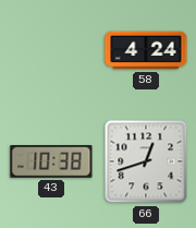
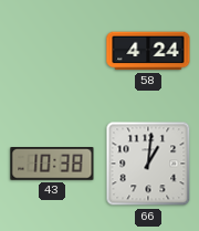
66: 12:42 -> 1:01 (148, 164)
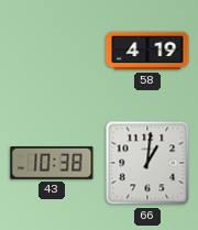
58: 4:24 -> 4:19 (147, 51)
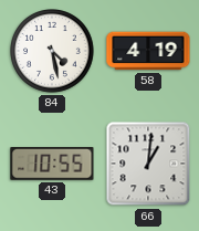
84: none -> 4:28 (53, 52)
43: 10:38 -> 10:55 (52, 165)
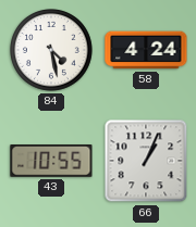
58: 4:19 -> 4:24 (146, 50)
66: 1:01 -> 1:04 (146, 161)
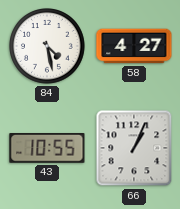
58: 4:24 -> 4:27 (134, 46)
